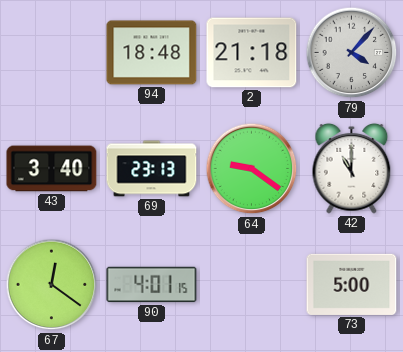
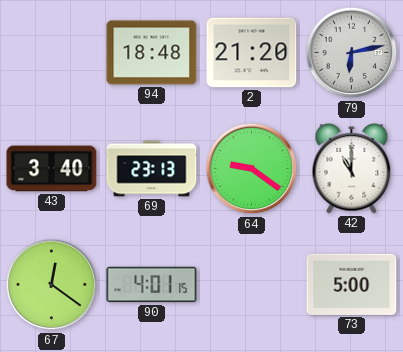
2: 21:18 -> 21:20 (252, 53)
79: 4:07 -> 6:13 (352, 53)
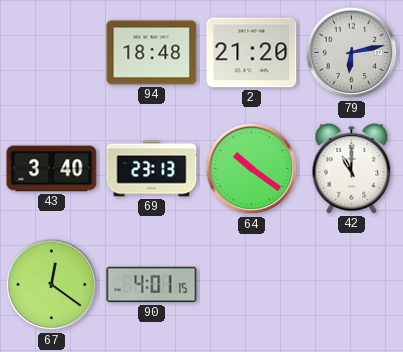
64: 9:21 -> 10:21 (252, 169)
73: 5:00 -> none (352, 284)
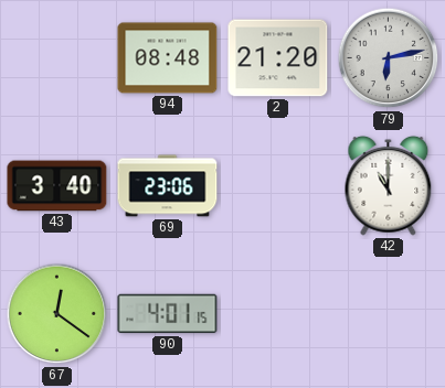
94: 18:48 -> 08:48 (168, 58)
69: 23:13 -> 23:06 (168, 186)
64: 10:21 -> none (252, 169)
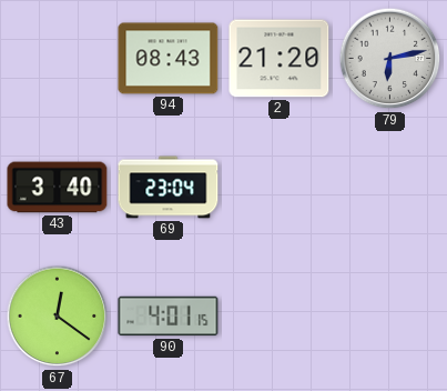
94: 08:48 -> 08:43 (169, 59)
69: 23:06 -> 23:04 (169, 188)
42: 11:00 -> none (389, 185)
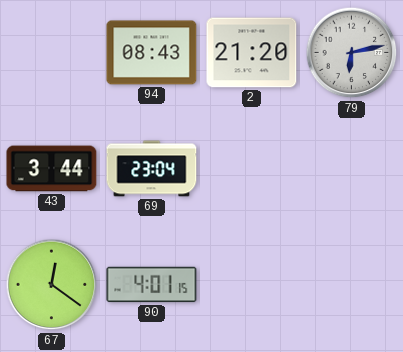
43: 3:40 -> 3:44 (52, 169)
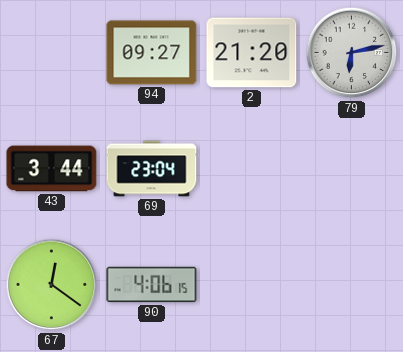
94: 08:43 -> 09:27 (152, 53)
90: 4:01 -> 4:06 (152, 285)
